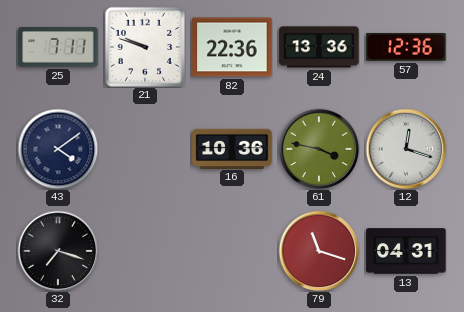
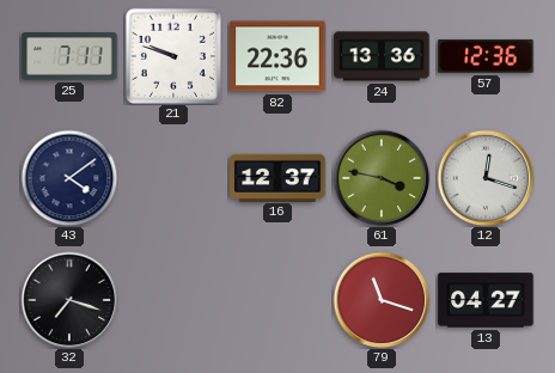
16: 10:36 -> 12:37 (277, 177)
13: 04:31 -> 04:27 (486, 300)
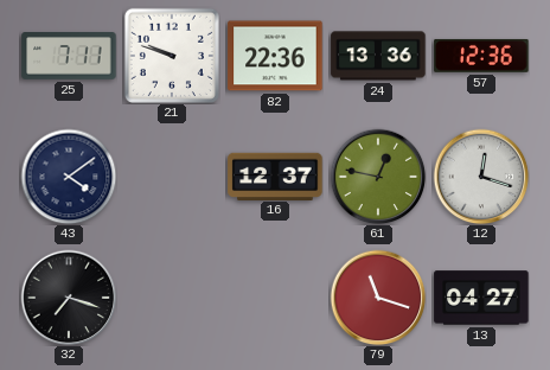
61: 3:47 -> 12:47 (378, 177)
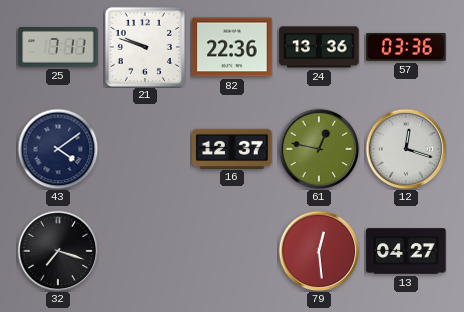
57: 12:36 -> 03:36 (406, 47)
79: 11:18 -> 12:29 (319, 251)
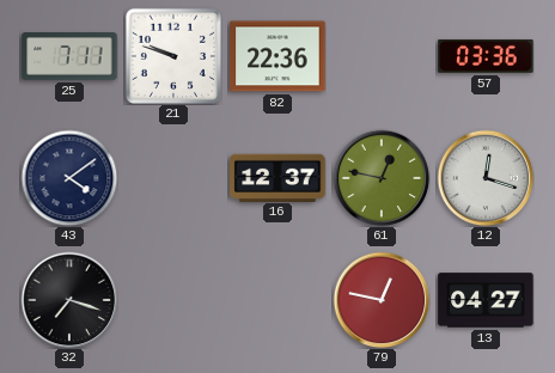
24: 13:36 -> none (319, 47)
79: 12:29 -> 12:47 (382, 300)
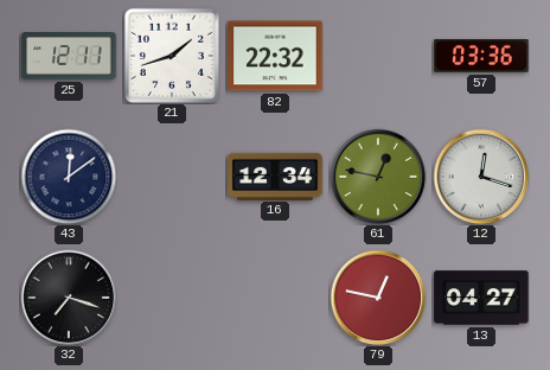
25: 7:11 -> 12:11 (69, 57)
21: 9:48 -> 1:42 (172, 56)
82: 22:36 -> 22:32 (275, 56)
43: 4:09 -> 12:09 (69, 177)
16: 12:37 -> 12:34 (275, 176)
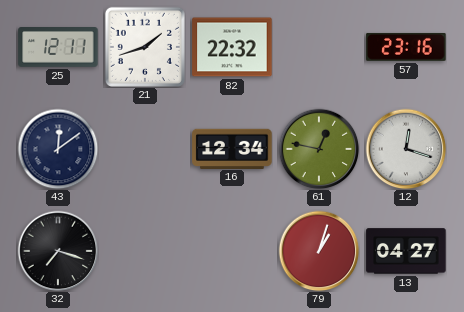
57: 03:36 -> 23:16 (406, 47)
79: 12:47 -> 1:03 (319, 251)
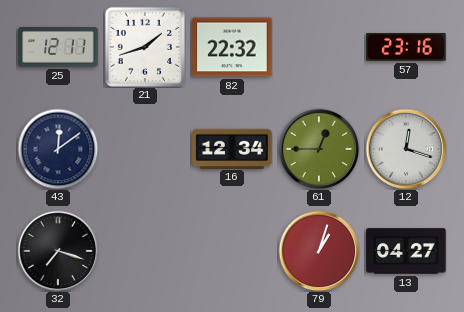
61: 12:47 -> 12:45 (319, 149)
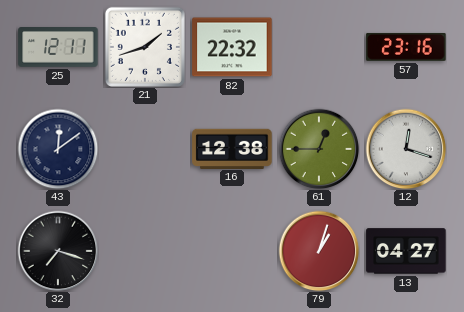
16: 12:34 -> 12:38 (232, 148)
